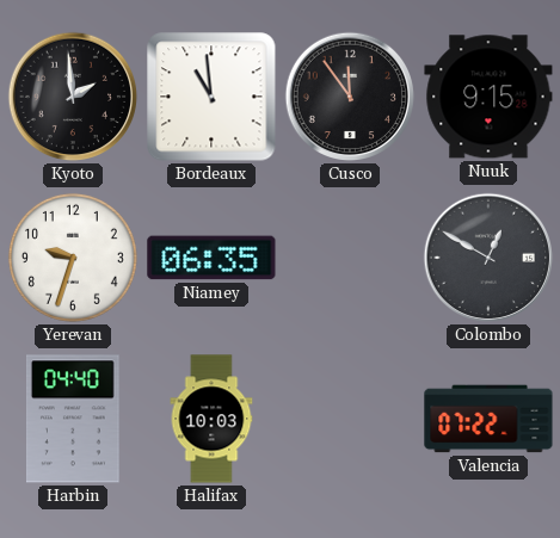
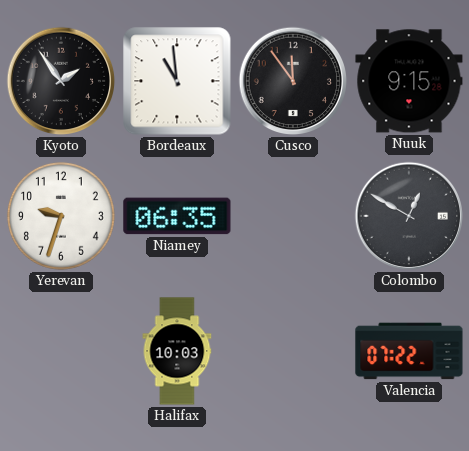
Kyoto: 1:59 -> 1:54 (61, 81)
Harbin: 04:40 -> none (74, 419)
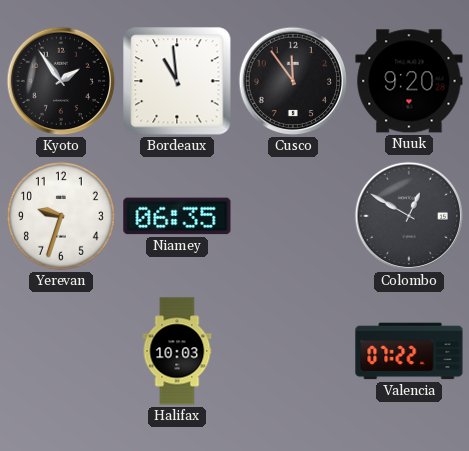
Nuuk: 9:15 -> 9:20 (409, 81)
